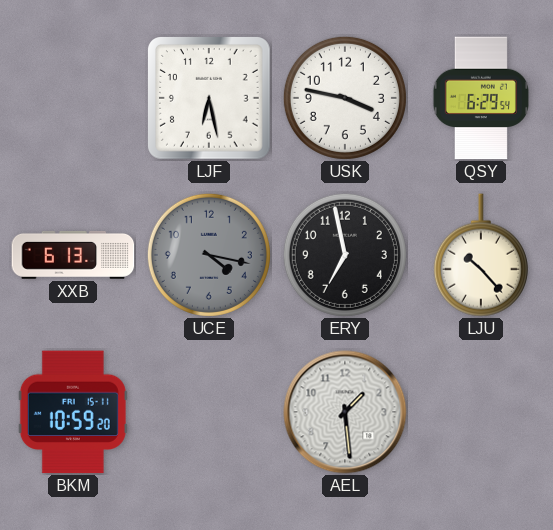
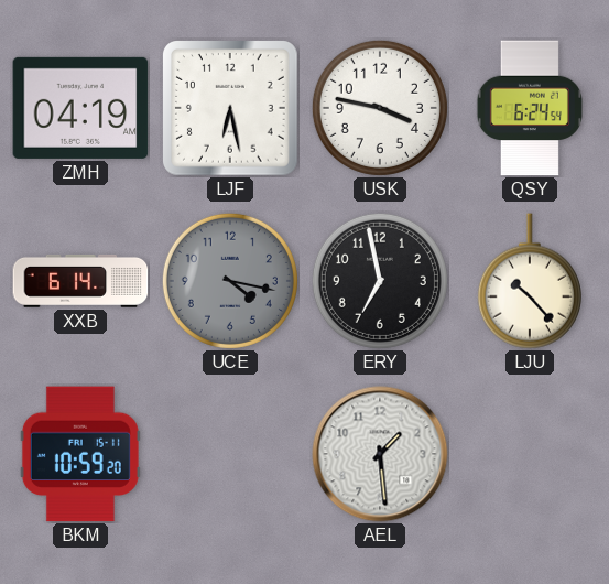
ZMH: none -> 04:19 (80, 108)
QSY: 6:29 -> 6:24 (530, 108)
XXB: 6:13 -> 6:14 (80, 281)
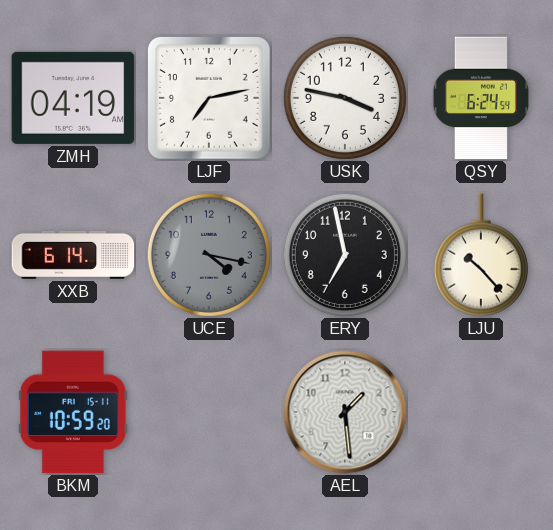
LJF: 6:28 -> 7:13 (210, 99)
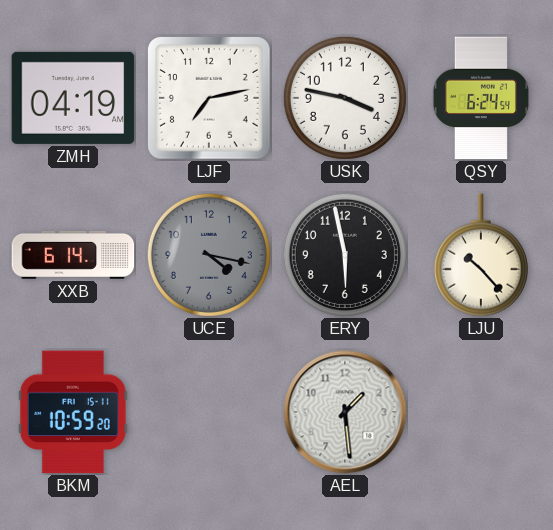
ERY: 6:58 -> 5:58 (345, 255)
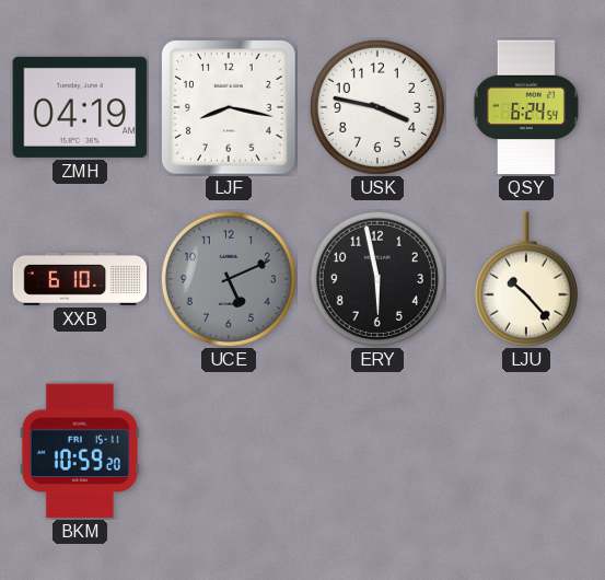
LJF: 7:13 -> 8:17 (230, 108)
XXB: 6:14 -> 6:10 (80, 279)
UCE: 4:17 -> 5:11 (229, 279)
AEL: 1:29 -> none (345, 412)
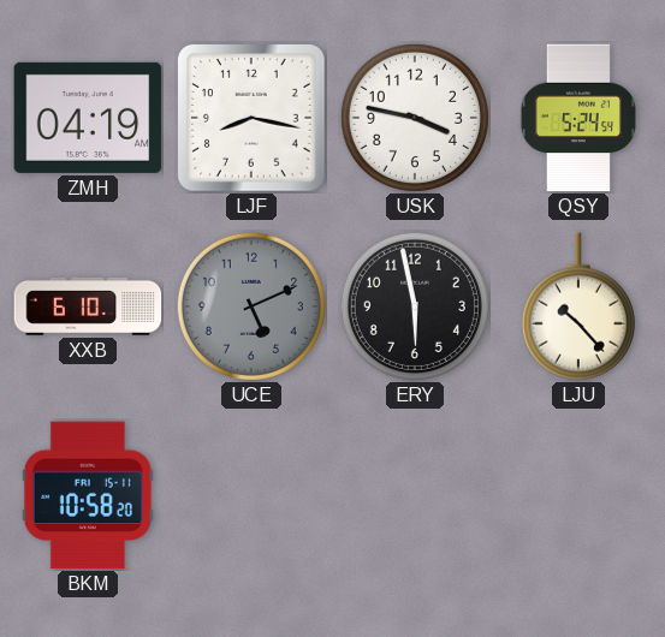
QSY: 6:24 -> 5:24 (578, 118)
BKM: 10:59 -> 10:58 (88, 495)
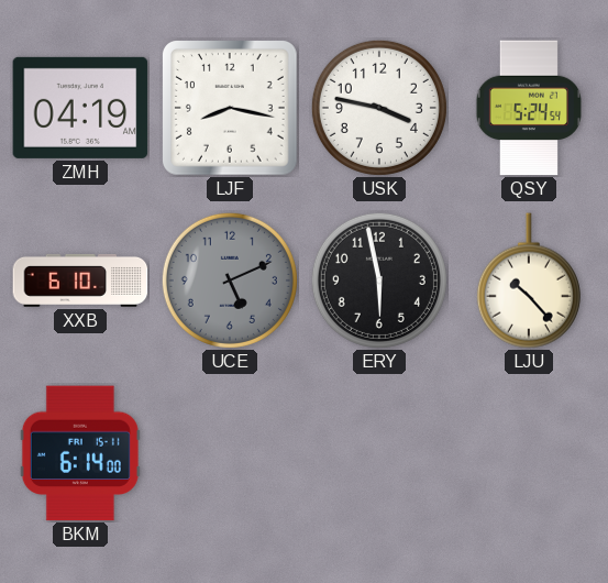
BKM: 10:58 -> 6:14 (80, 453)
